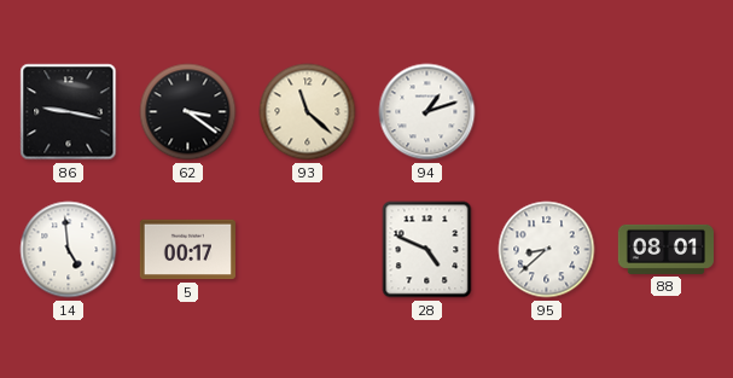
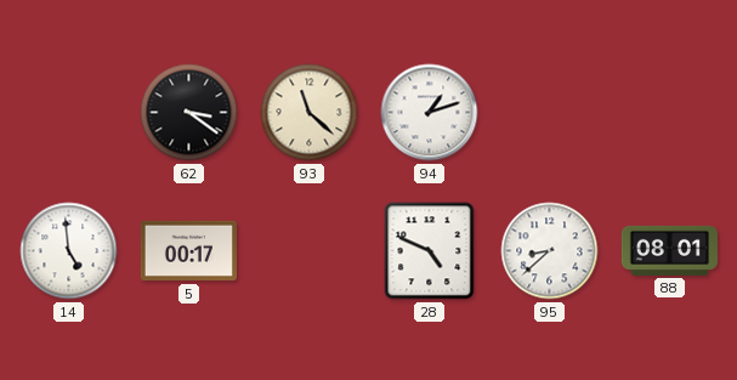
86: 9:17 -> none (69, 112)
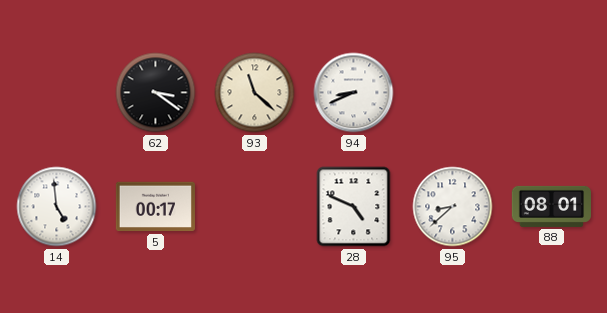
94: 1:12 -> 8:41 (354, 93)
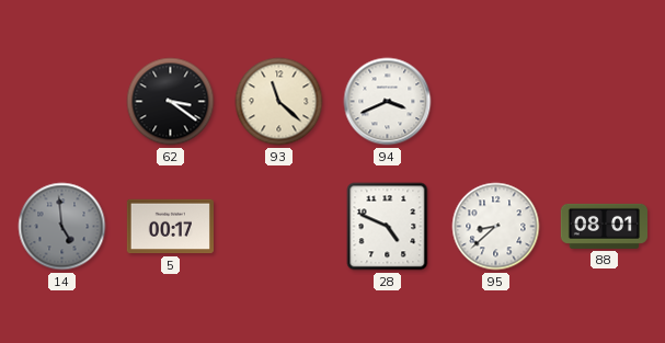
94: 8:41 -> 3:41 (388, 102)
14 dial: white -> grey (62, 227)
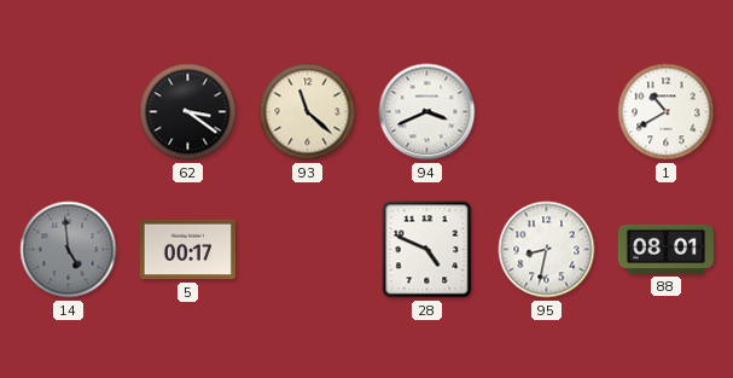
1: none -> 10:40 (667, 112)
95: 8:38 -> 8:32 (547, 250)
